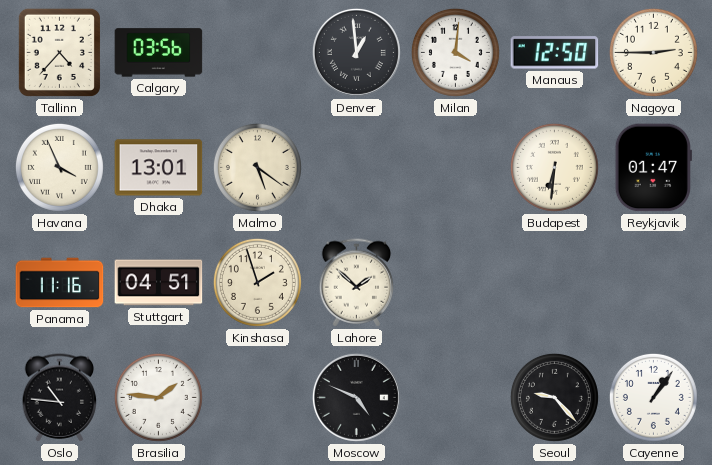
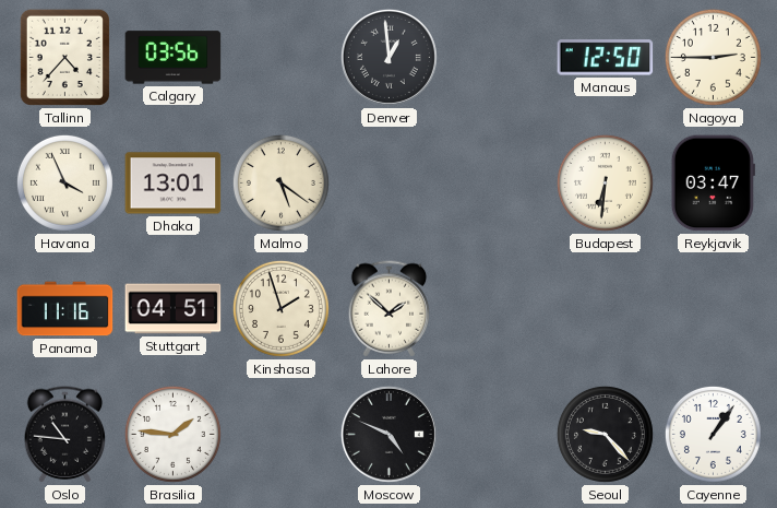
Milan: 4:01 -> none (455, 52)
Reykjavik: 01:47 -> 03:47 (713, 184)
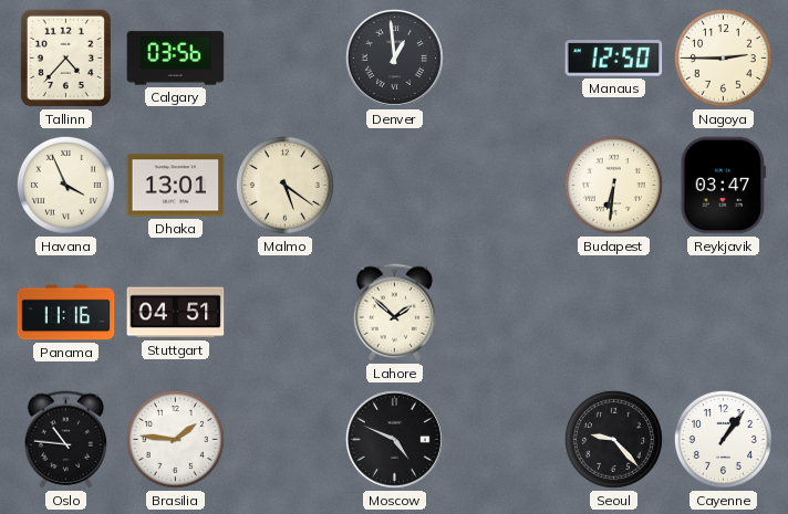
Kinshasa: 1:57 -> none (280, 308)
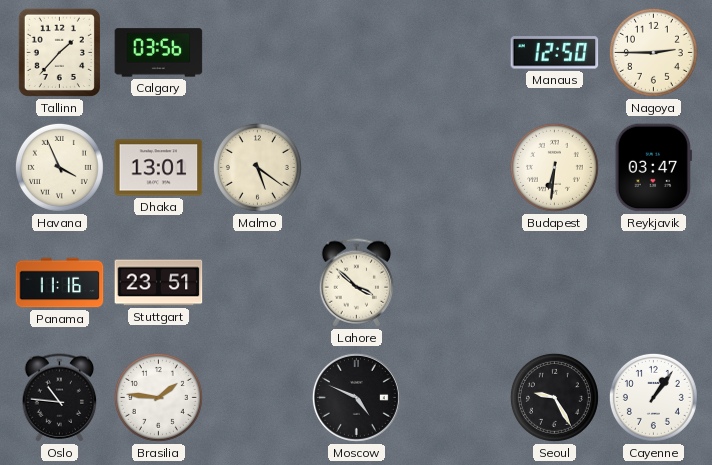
Tallinn: 4:37 -> 1:37 (59, 52)
Denver: 12:59 -> none (394, 57)
Stuttgart: 04:51 -> 23:51 (159, 283)
Lahore: 1:52 -> 3:52 (357, 283)
Seoul: 9:23 -> 9:25 (554, 397)
